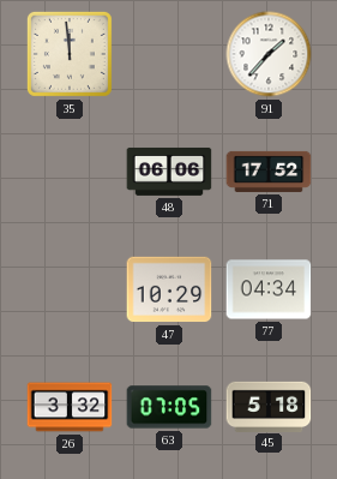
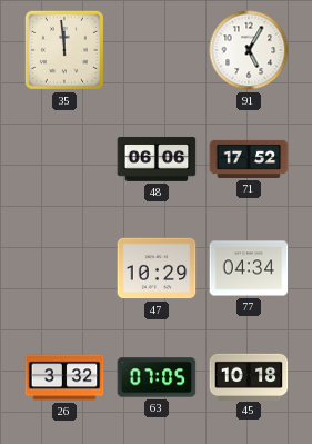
91: 1:37 -> 5:05 (249, 50)
45: 5:18 -> 10:18 (249, 376)
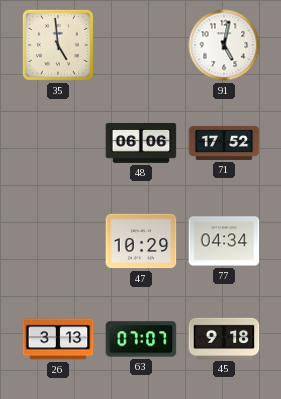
35: 11:59 -> 4:59 (58, 45)
91: 5:05 -> 5:02 (224, 45)
26: 3:32 -> 3:13 (58, 339)
63: 07:05 -> 07:07 (141, 339)
45: 10:18 -> 9:18 (224, 338)
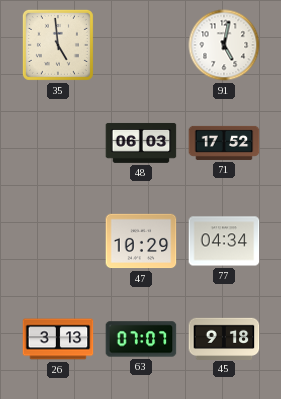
48: 06:06 -> 06:03 (141, 143)
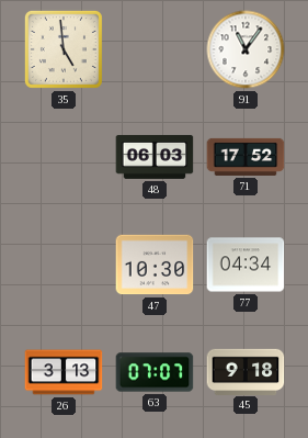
91: 5:02 -> 11:06 (246, 49)
47: 10:29 -> 10:30 (155, 265)
